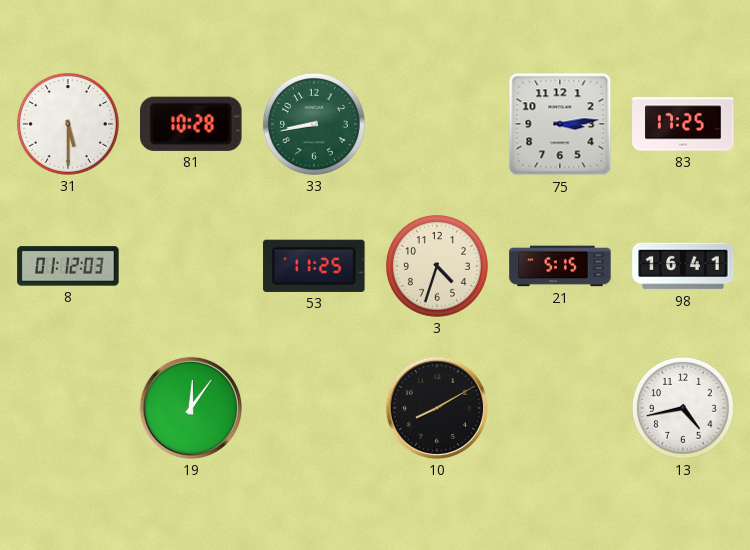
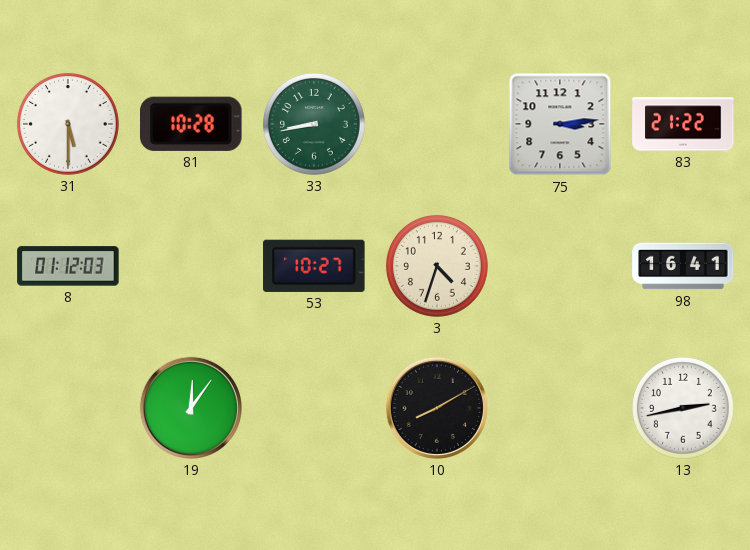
83: 17:25 -> 21:22 (683, 124)
53: 11:25 -> 10:27 (314, 266)
21: 5:15 -> none (560, 266)
13: 4:43 -> 2:43 (683, 408)
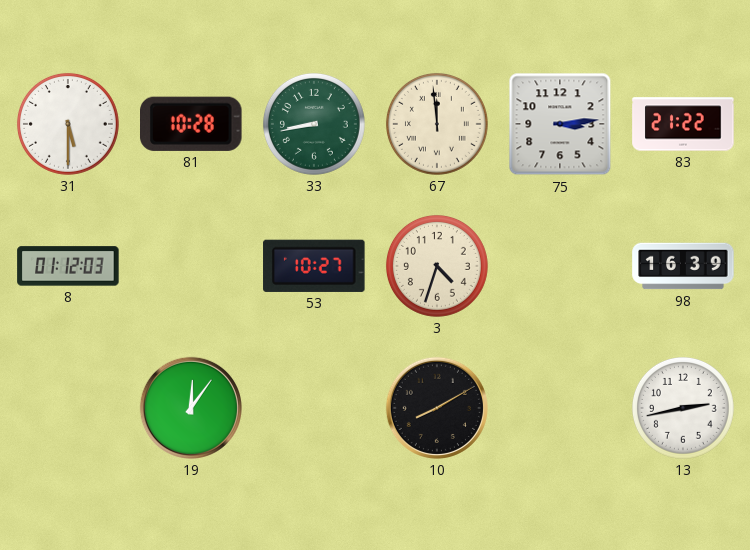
67: none -> 11:59 (437, 124)
98: 16:41 -> 16:39 (683, 266)
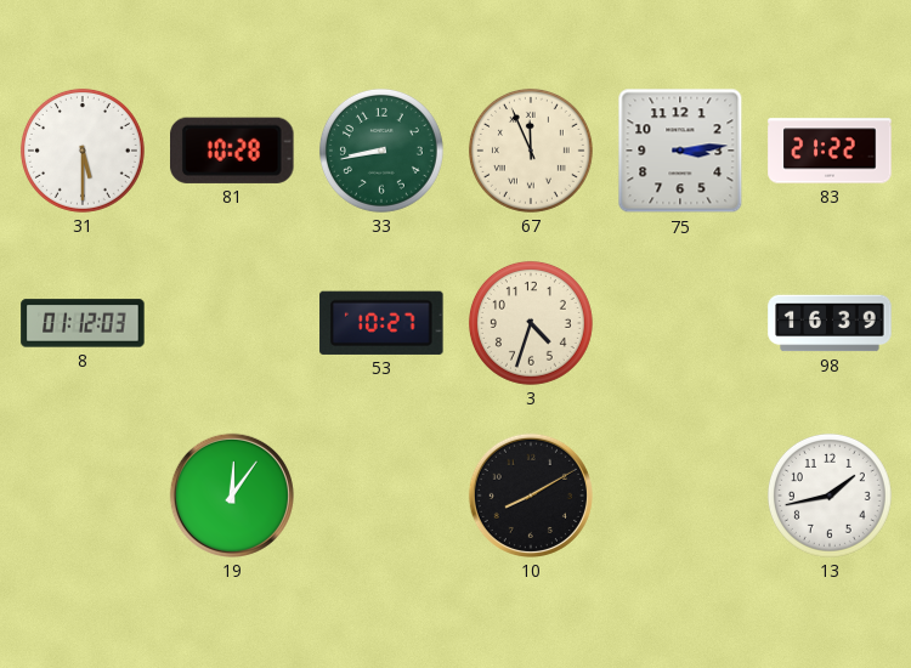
67: 11:59 -> 11:56 (531, 151)
13: 2:43 -> 1:43 (830, 496)
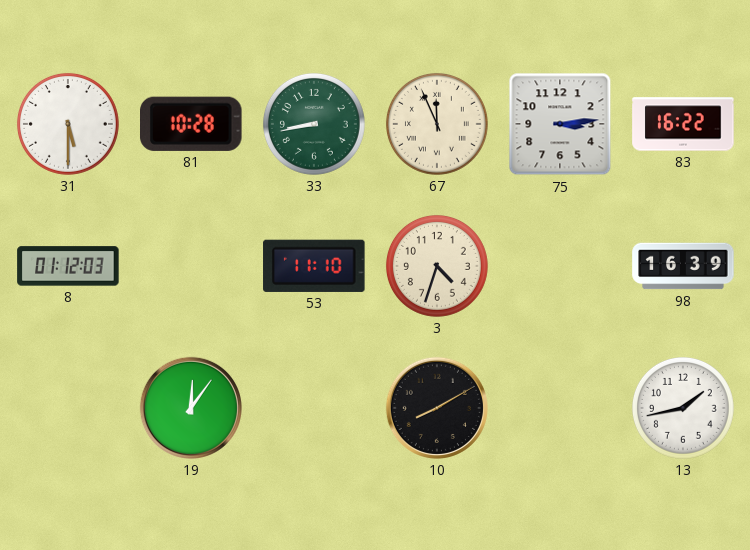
83: 21:22 -> 16:22 (683, 124)
53: 10:27 -> 11:10 (314, 266)
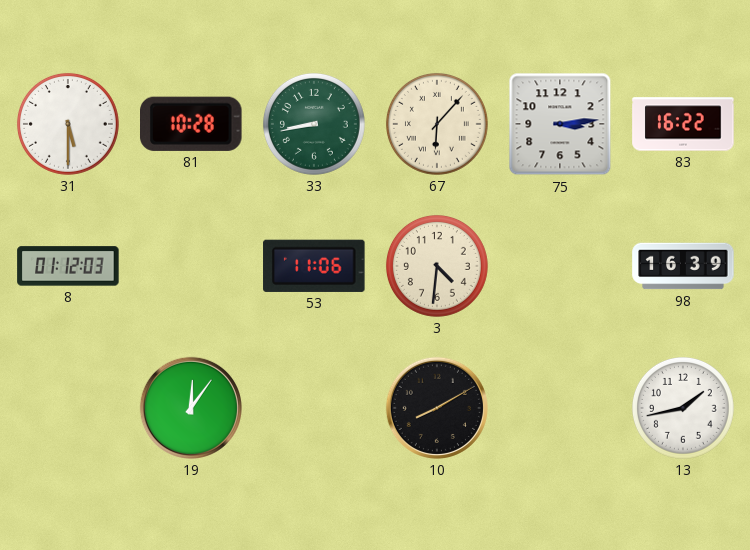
67: 11:56 -> 6:07 (437, 124)
53: 11:10 -> 11:06 (314, 266)
3: 4:33 -> 4:31 (437, 266)
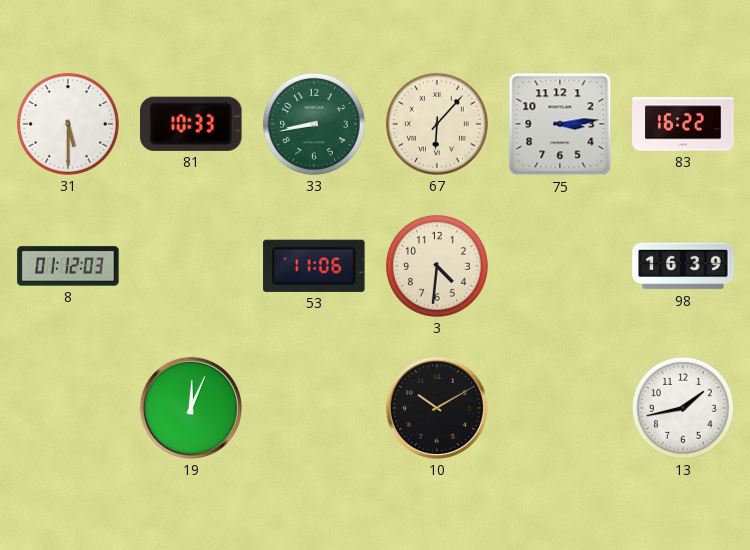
81: 10:28 -> 10:33 (192, 124)
19: 12:06 -> 12:04 (191, 408)
10: 8:10 -> 10:10 (437, 408)
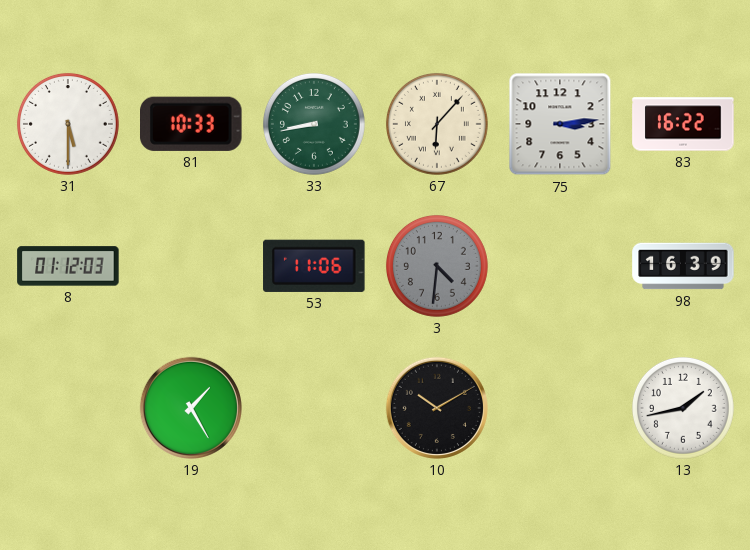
3 dial: cream -> grey (437, 266)
19: 12:04 -> 1:25 (191, 408)
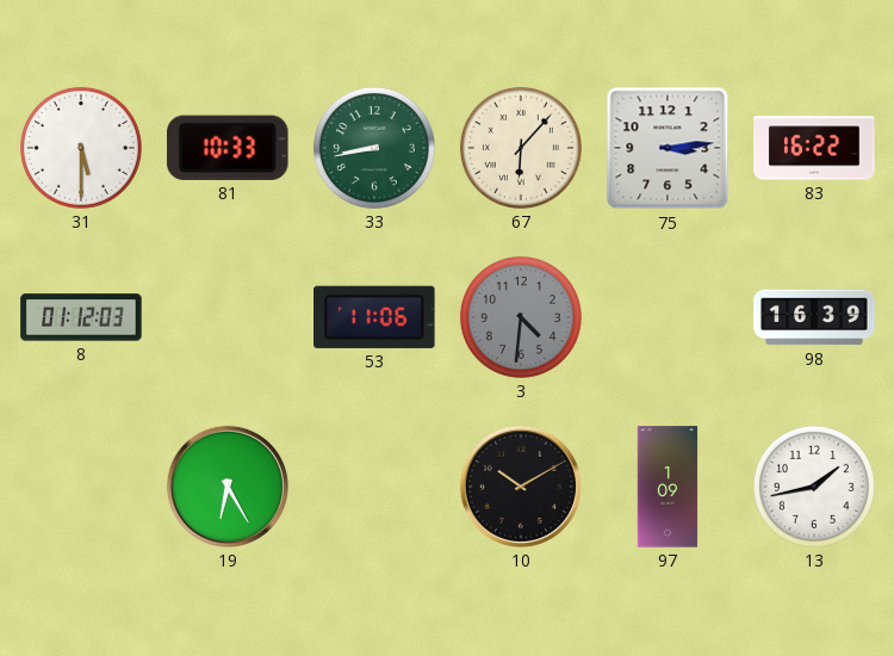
19: 1:25 -> 6:25 (228, 487)
97: none -> 1:09 (668, 487)
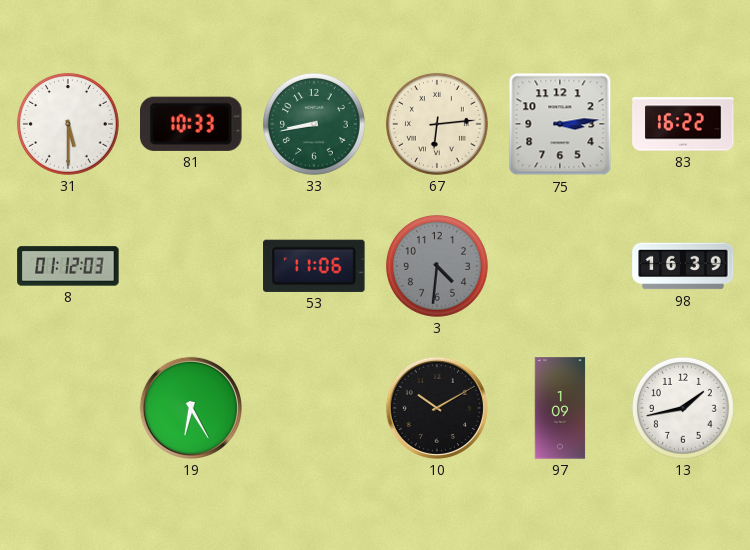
67: 6:07 -> 6:14 (437, 124)
